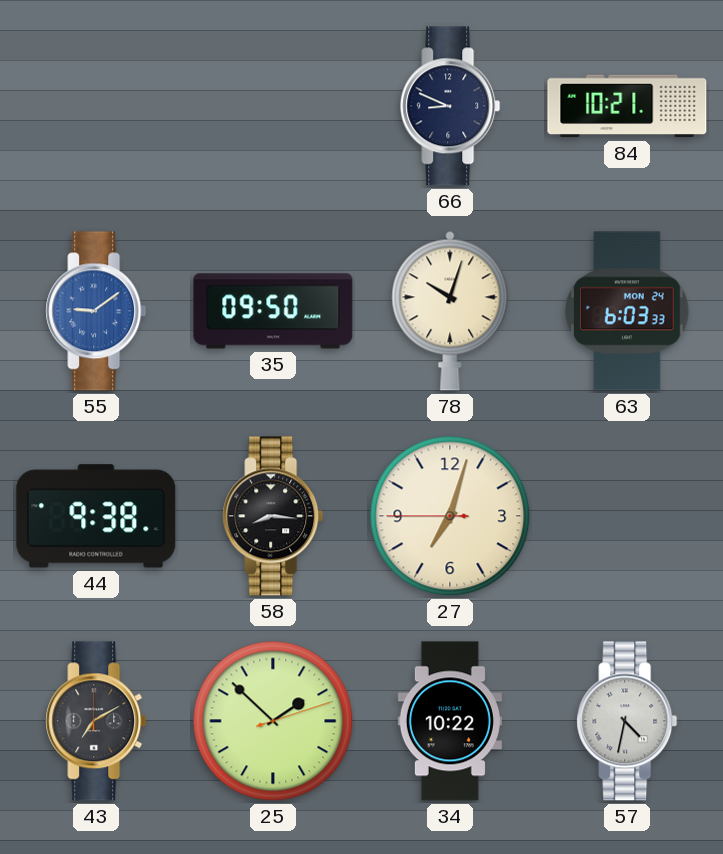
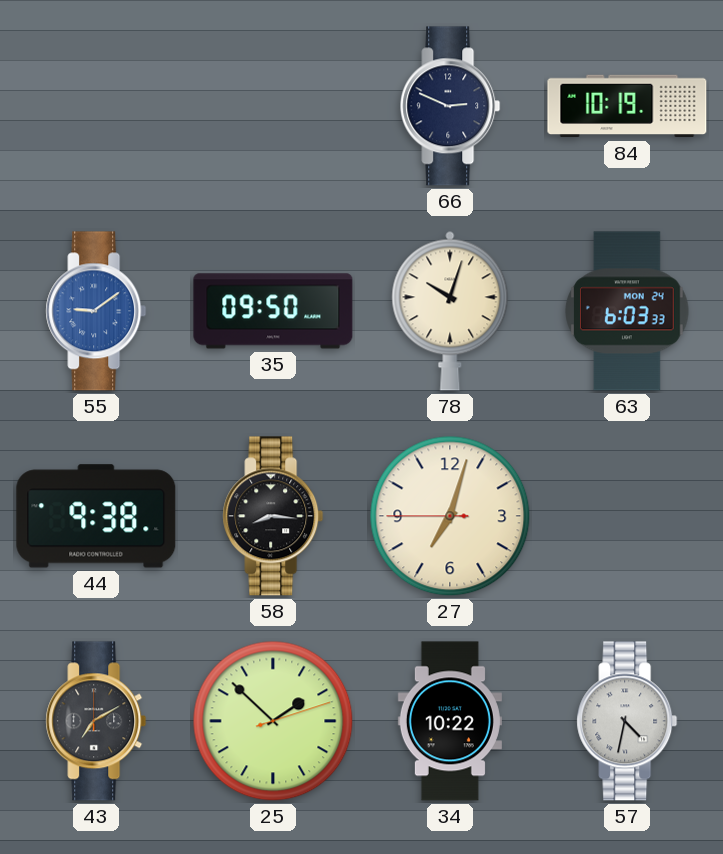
66: 8:49 -> 2:49 (450, 106)
84: 10:21 -> 10:19 (627, 106)
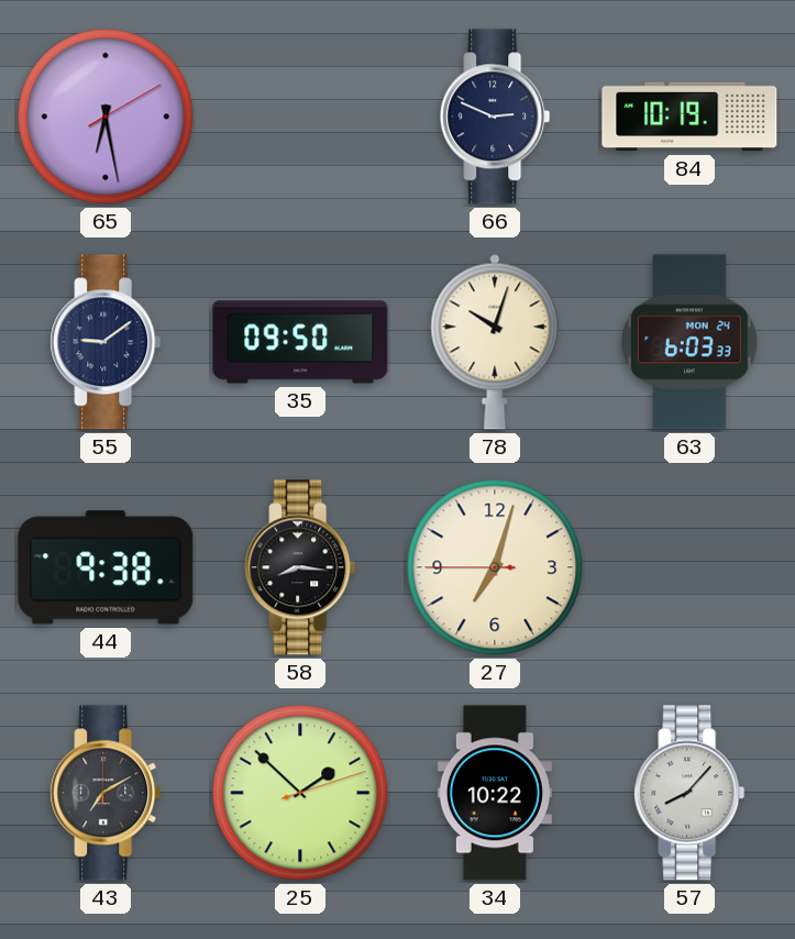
65: none -> 6:28 (106, 117)
55 dial: blue -> navy (106, 342)
57: 4:32 -> 8:07 (689, 793)
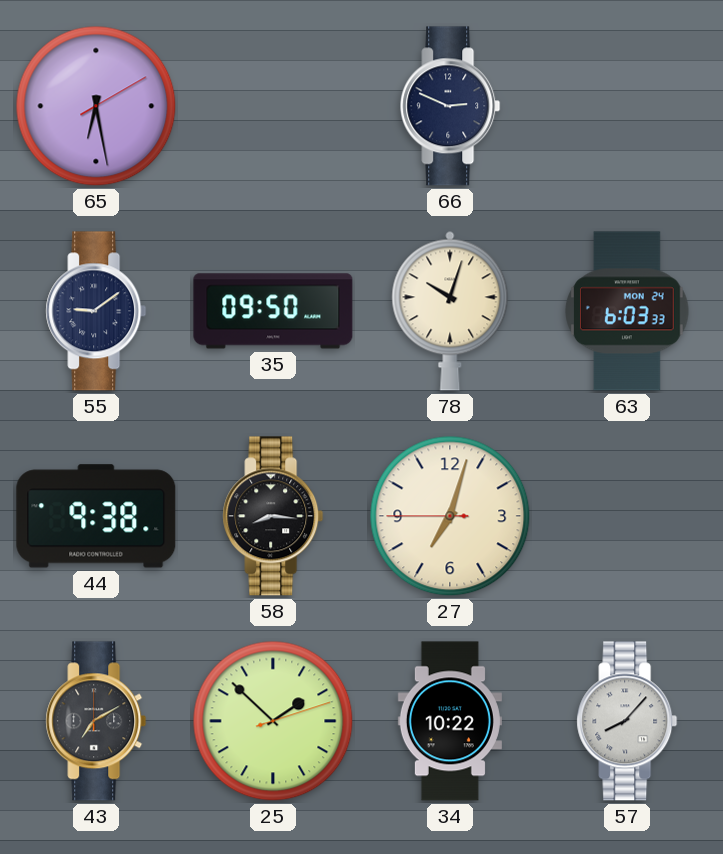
84: 10:19 -> none (689, 117)
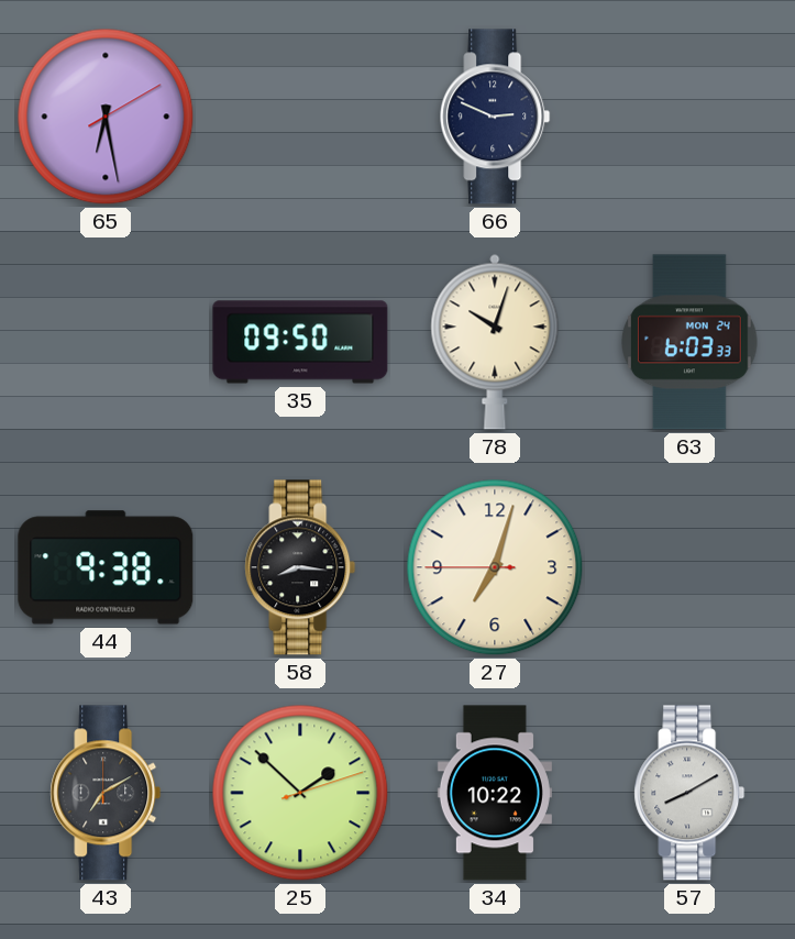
55: 9:09 -> none (96, 311)
57: 8:07 -> 8:10 (689, 793)
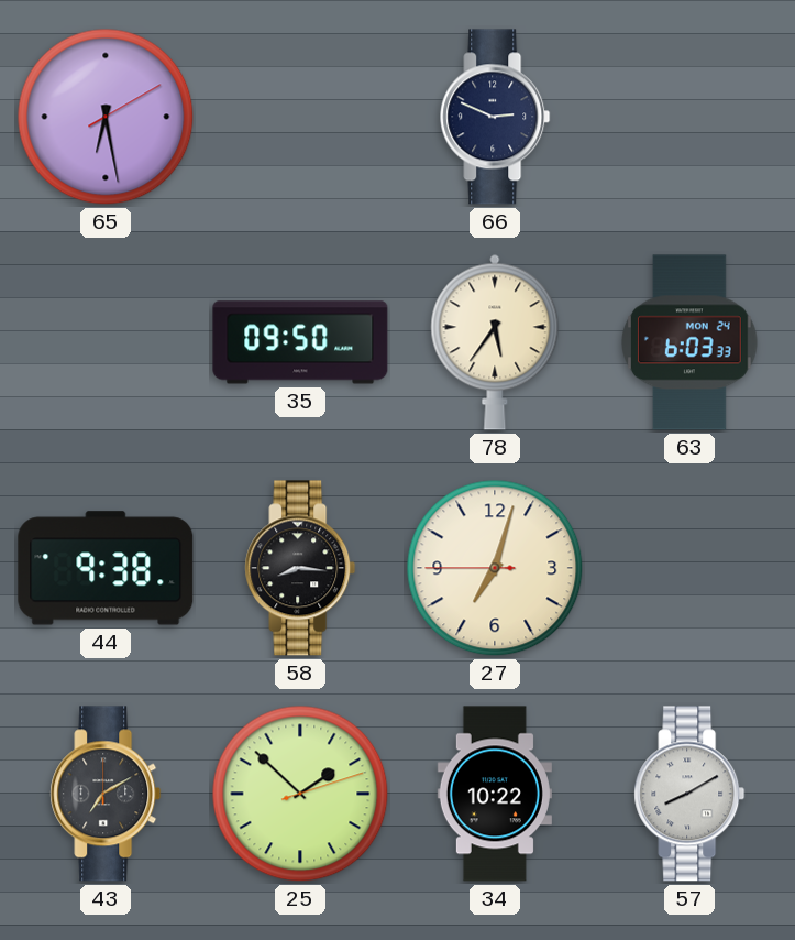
78: 10:03 -> 5:36 (495, 342)
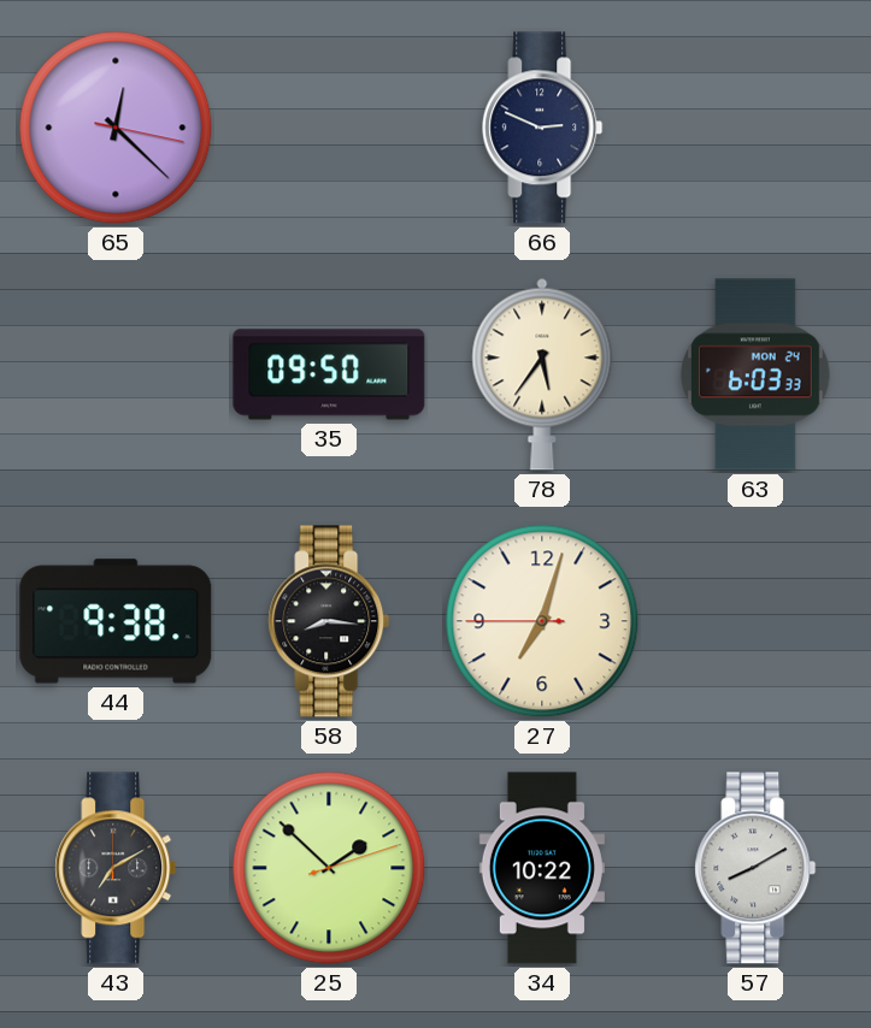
65: 6:28 -> 12:22 (116, 128)
